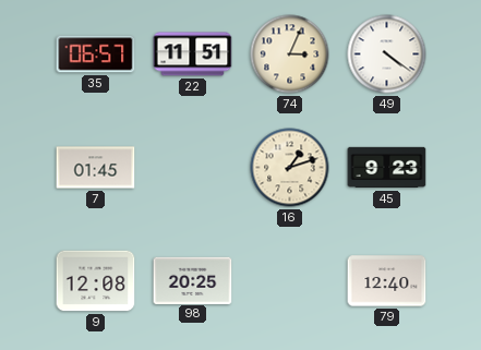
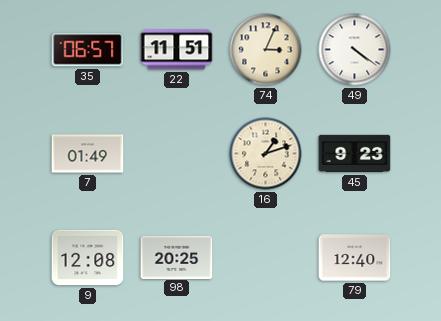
7: 01:45 -> 01:49 (88, 154)
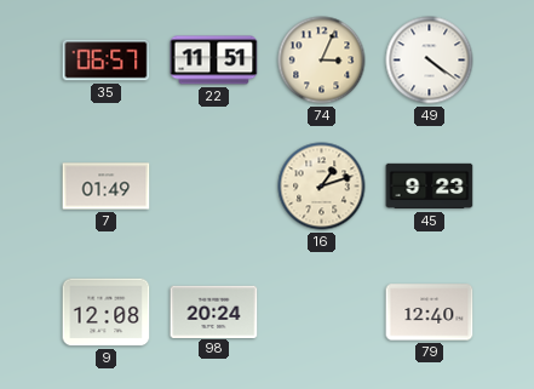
98: 20:25 -> 20:24 (214, 311)
